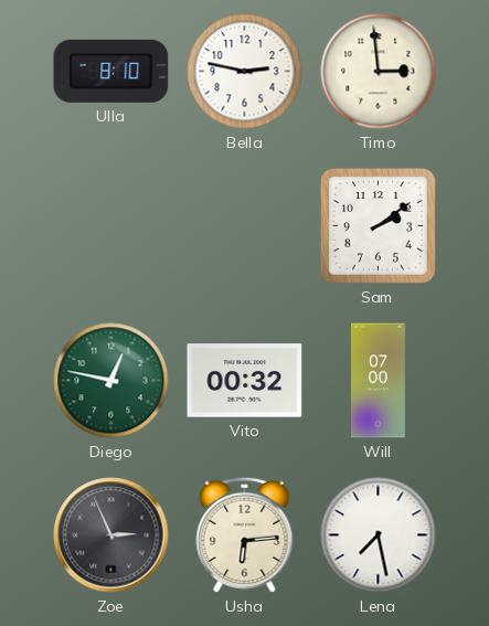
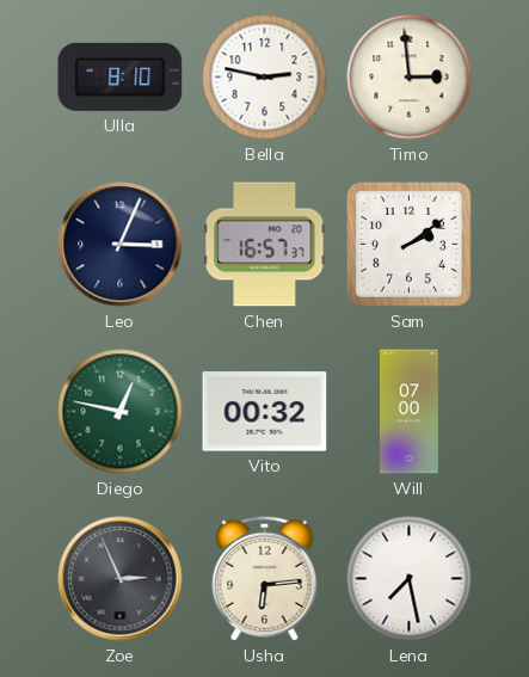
Leo: none -> 3:04 (121, 245)
Chen: none -> 16:57 (265, 245)
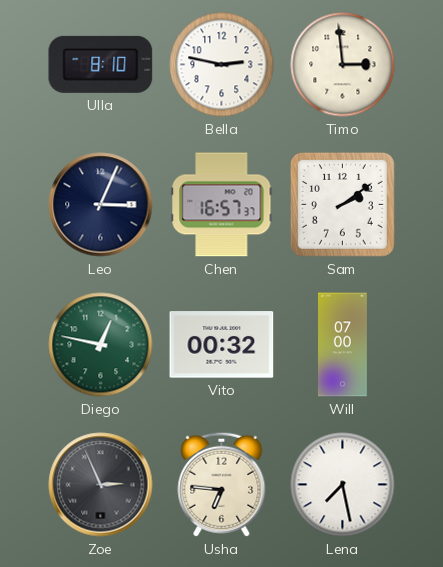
Usha: 6:14 -> 6:46 (222, 484)
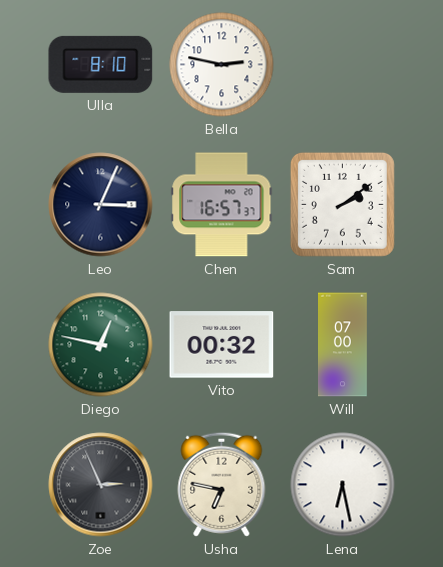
Timo: 2:59 -> none (343, 65)
Usha: 6:46 -> 6:47 (222, 484)
Lena: 7:28 -> 6:28 (343, 485)
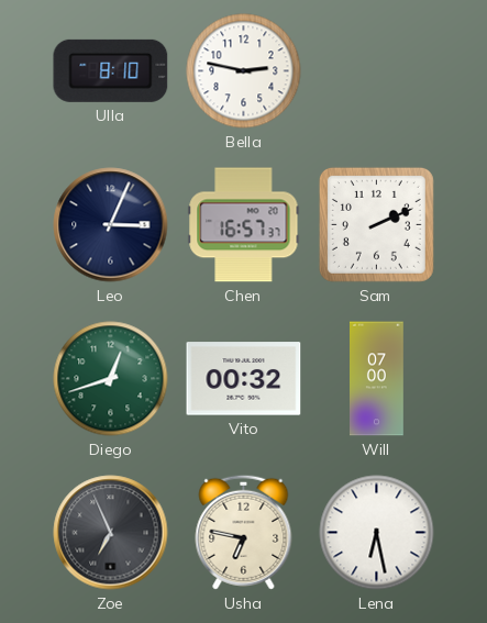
Sam: 2:09 -> 2:11 (376, 224)
Diego: 12:47 -> 12:42 (111, 379)
Zoe: 2:56 -> 6:56 (111, 533)
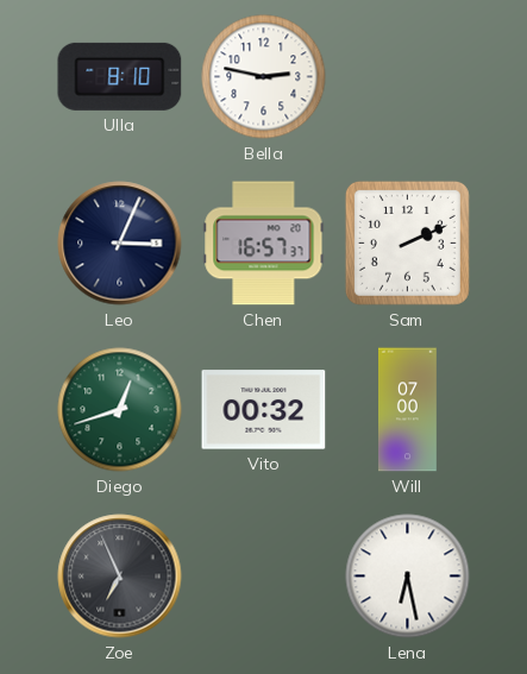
Usha: 6:47 -> none (244, 532)
